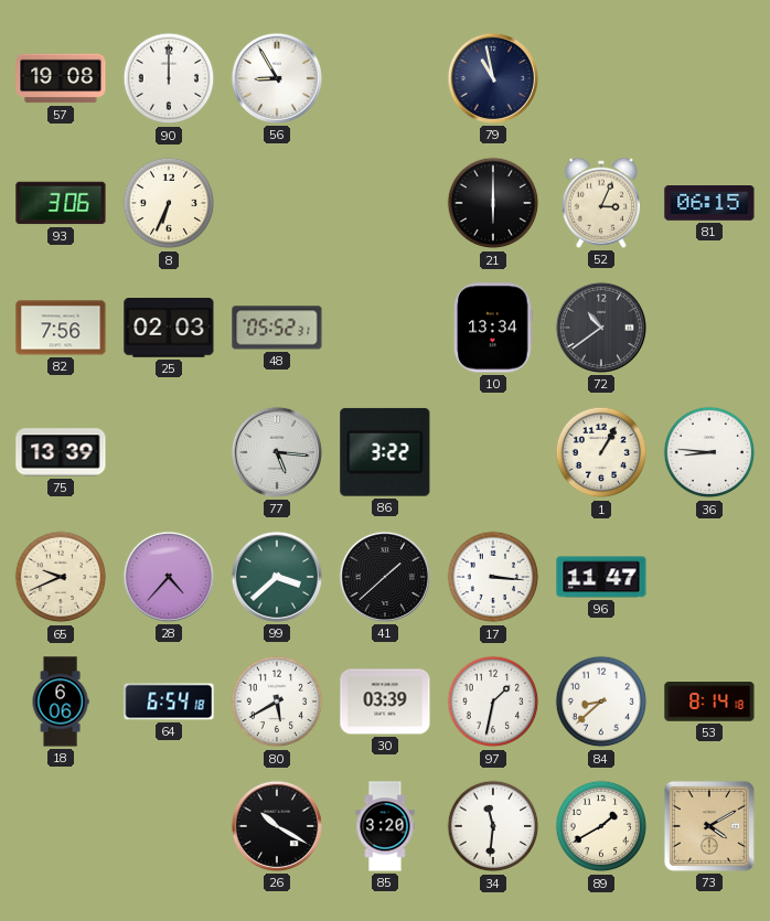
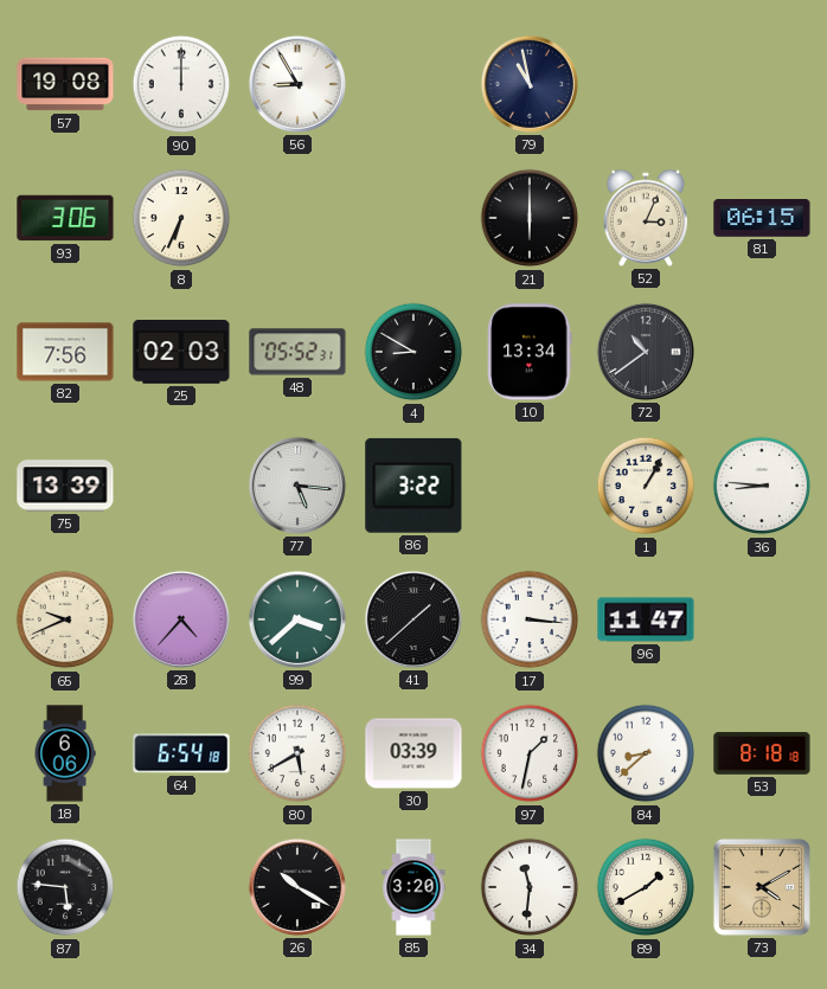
4: none -> 8:50 (413, 352)
53: 8:14 -> 8:18 (762, 753)
87: none -> 5:46 (65, 887)
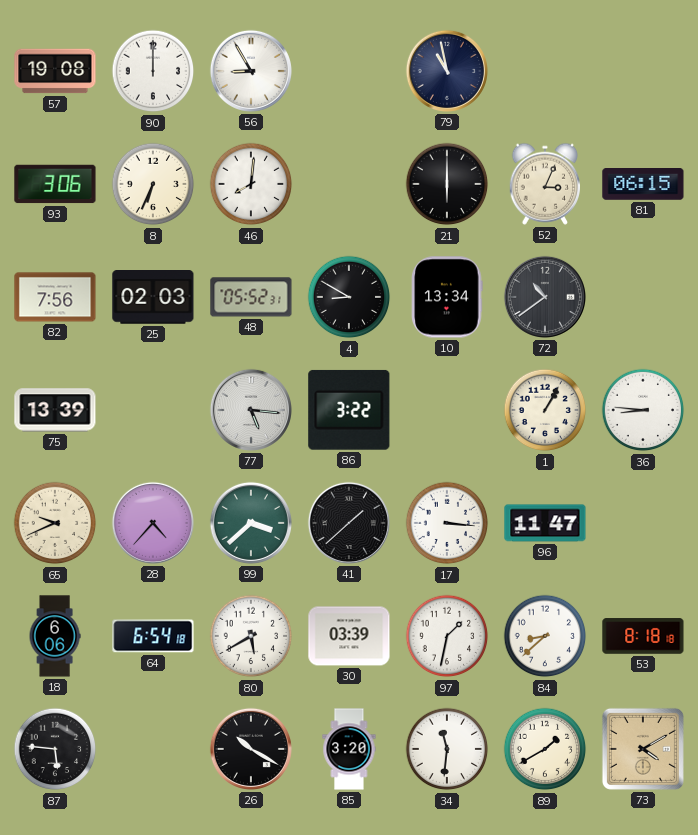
46: none -> 8:01 (251, 184)
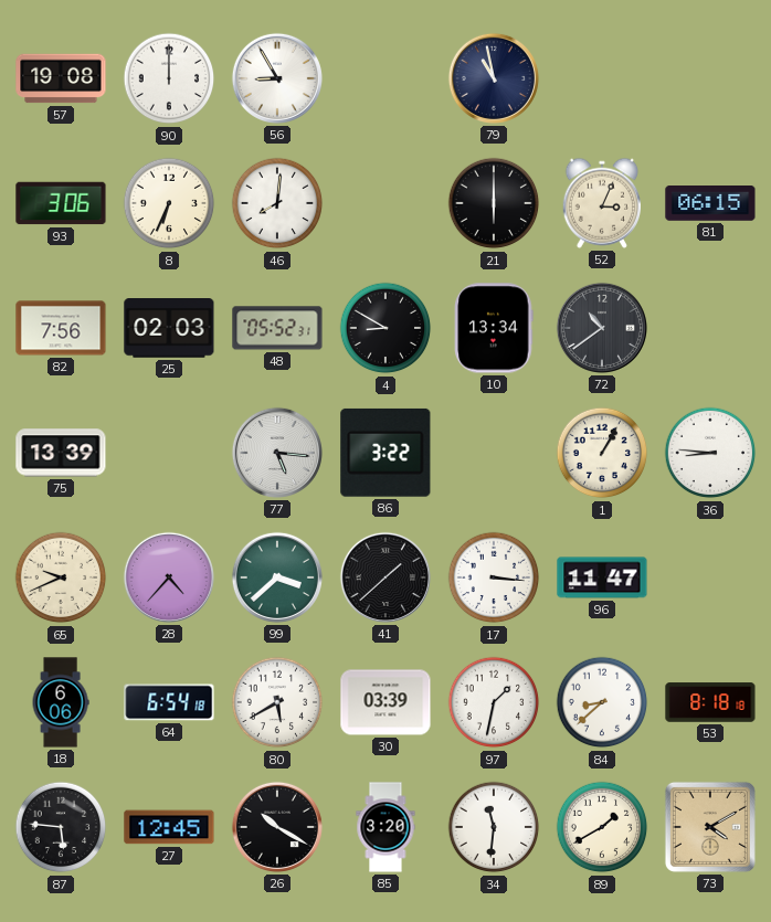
27: none -> 12:45 (169, 827)
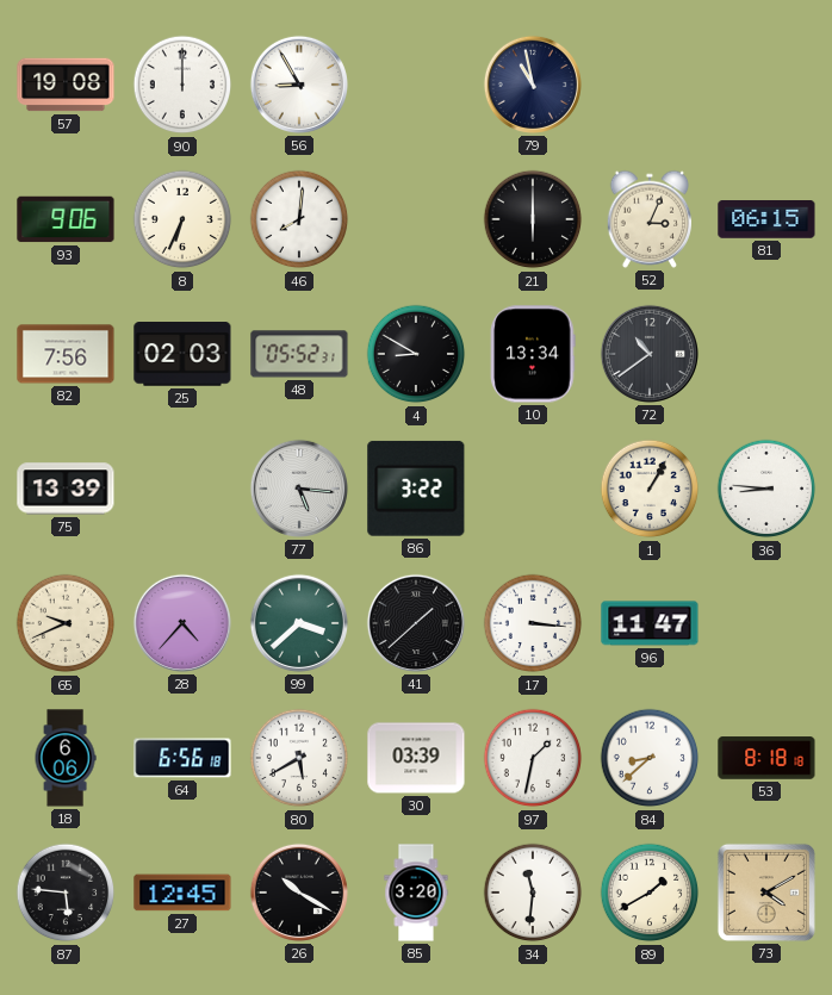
93: 3:06 -> 9:06 (66, 219)
64: 6:54 -> 6:56 (182, 758)
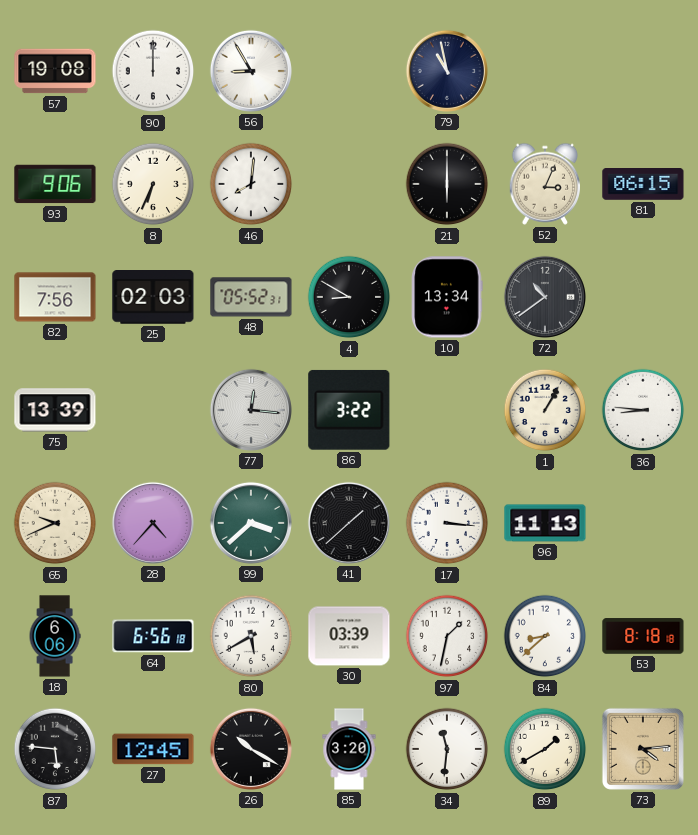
77: 5:16 -> 12:16 (251, 410)
96: 11:47 -> 11:13 (545, 523)
73: 4:10 -> 4:14 (643, 749)
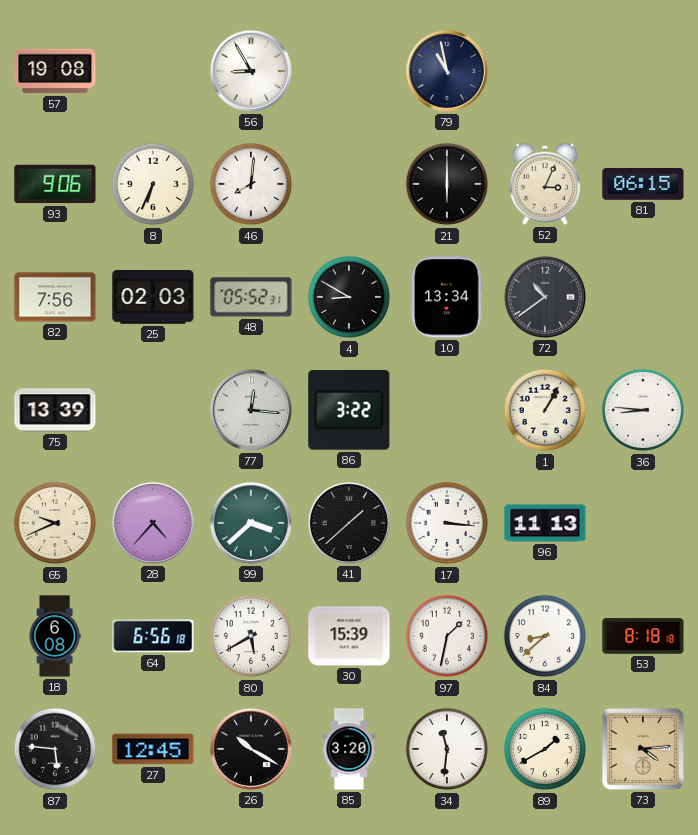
90: 12:00 -> none (153, 71)
18: 6:06 -> 6:08 (55, 636)
30: 03:39 -> 15:39 (349, 636)
